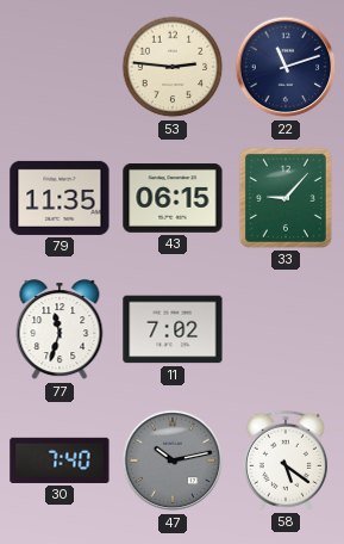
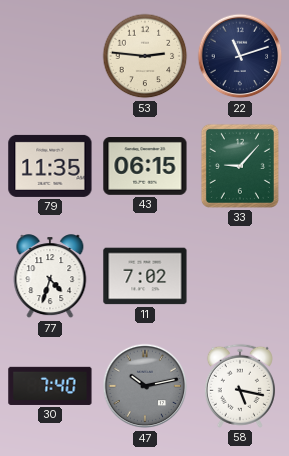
77: 11:33 -> 4:33 (50, 277)
58: 5:21 -> 5:17 (240, 386)
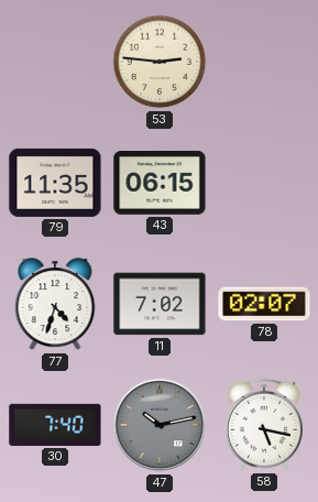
22: 11:12 -> none (240, 56)
33: 9:07 -> none (240, 166)
78: none -> 02:07 (264, 304)
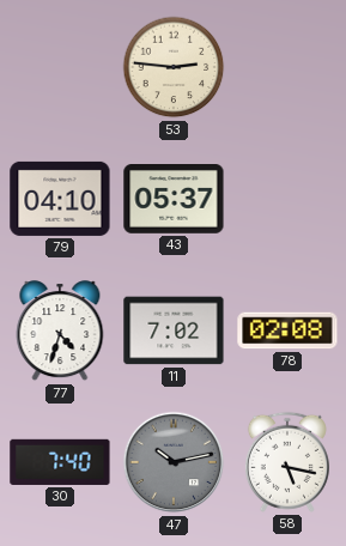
79: 11:35 -> 04:10 (60, 199)
43: 06:15 -> 05:37 (174, 200)
78: 02:07 -> 02:08 (287, 330)
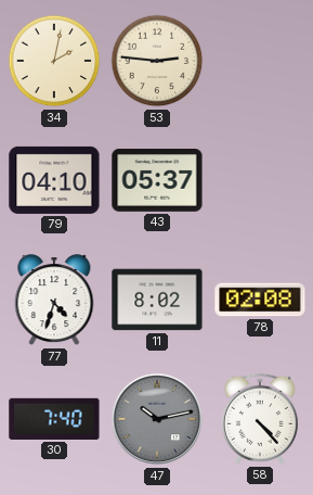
34: none -> 2:02 (54, 61)
11: 7:02 -> 8:02 (157, 300)
58: 5:17 -> 4:23 (260, 419)
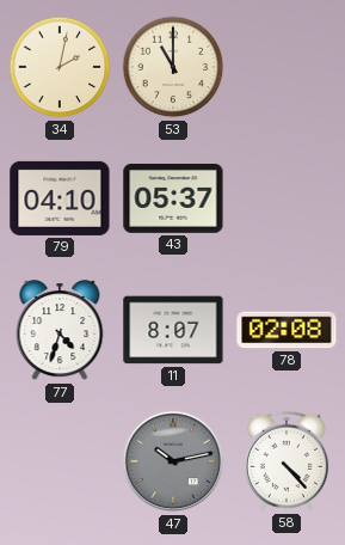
53: 2:46 -> 11:00 (173, 67)
11: 8:02 -> 8:07 (173, 330)
30: 7:40 -> none (54, 419)
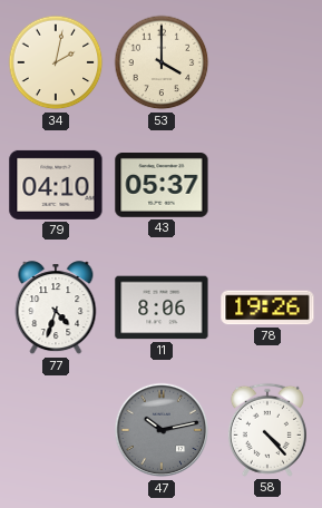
53: 11:00 -> 4:00 (162, 62)
11: 8:07 -> 8:06 (162, 307)
78: 02:08 -> 19:26 (267, 307)
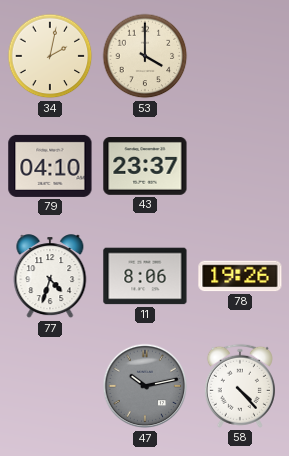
43: 05:37 -> 23:37 (145, 167)
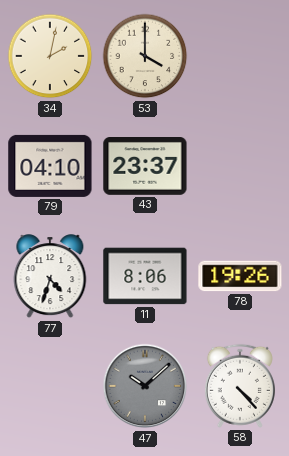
47: 10:13 -> 10:08 (145, 386)
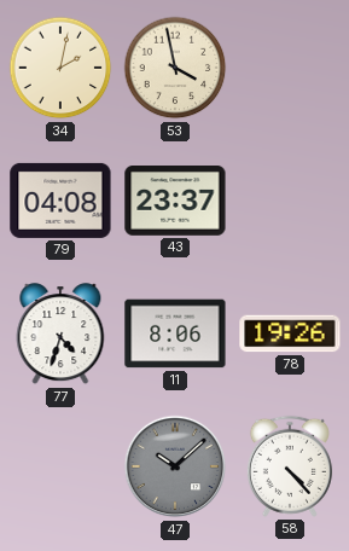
53: 4:00 -> 3:58 (175, 68)
79: 04:10 -> 04:08 (60, 201)
